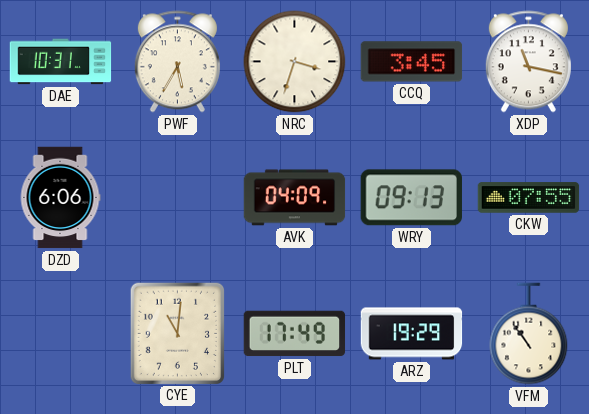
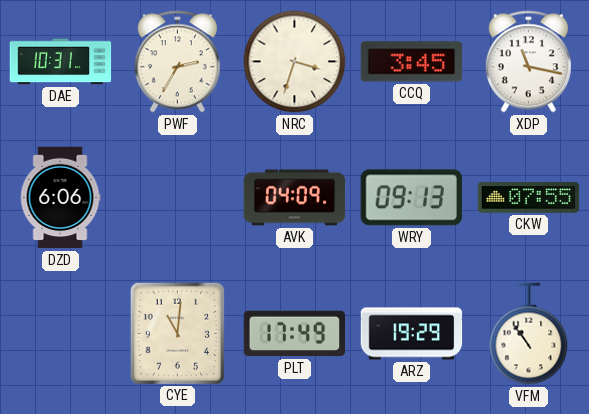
PWF: 5:35 -> 2:35 (177, 62)
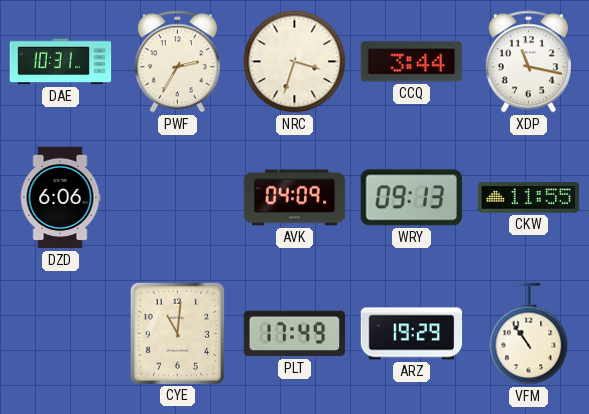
CCQ: 3:45 -> 3:44 (412, 62)
CKW: 07:55 -> 11:55 (529, 198)
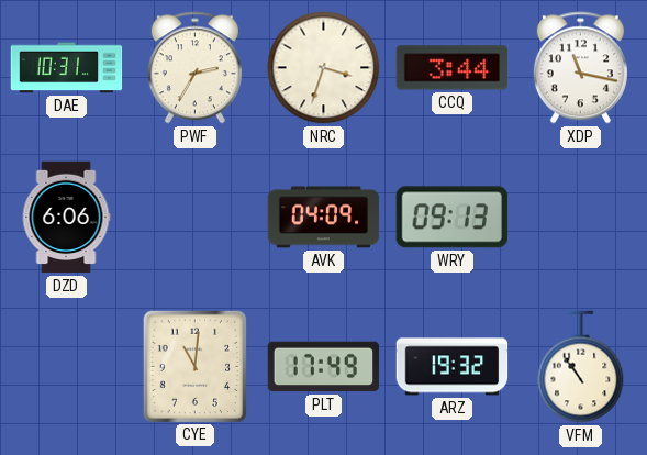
CKW: 11:55 -> none (529, 198)
ARZ: 19:29 -> 19:32 (453, 367)
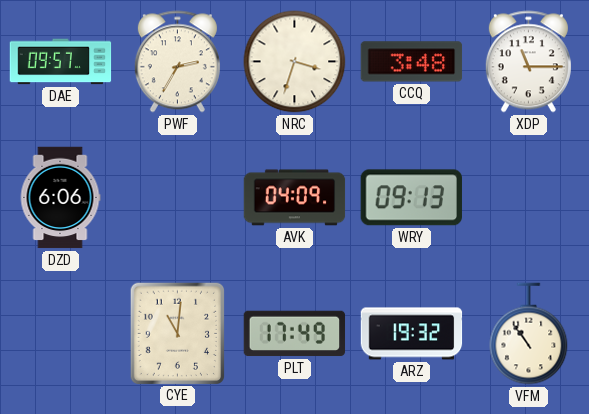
DAE: 10:31 -> 09:57 (61, 62)
CCQ: 3:44 -> 3:48 (412, 62)
XDP: 11:17 -> 11:15 (528, 62)
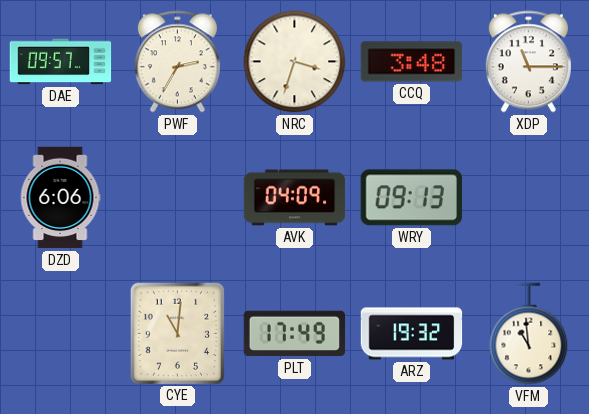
VFM: 10:54 -> 10:59 (529, 334)
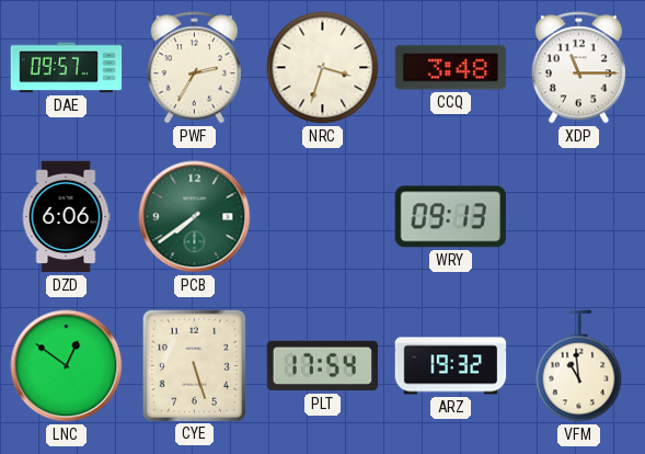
PCB: none -> 7:39 (195, 217)
AVK: 04:09 -> none (295, 198)
LNC: none -> 12:51 (67, 366)
CYE: 11:01 -> 5:27 (194, 365)
PLT: 17:49 -> 17:54 (323, 366)
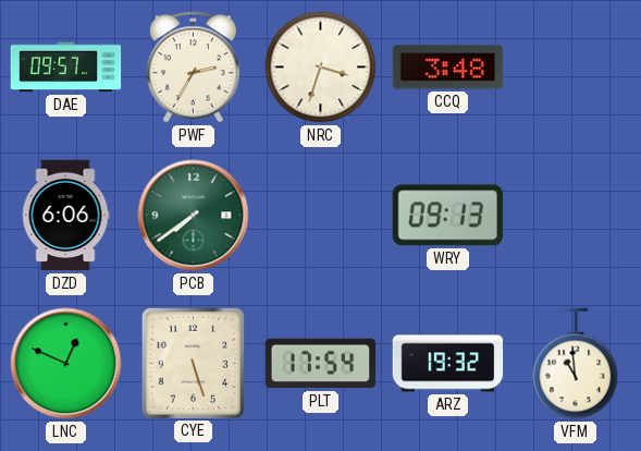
XDP: 11:15 -> none (578, 68)
LNC: 12:51 -> 12:49 (66, 364)
